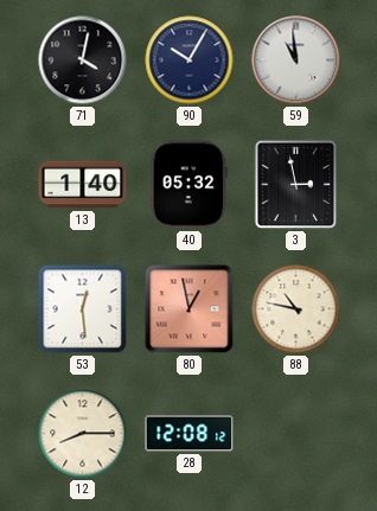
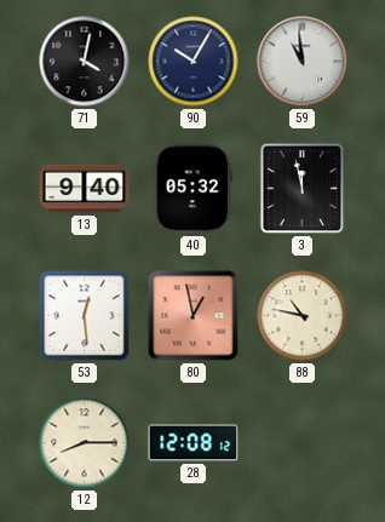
13: 1:40 -> 9:40 (85, 189)
3: 2:58 -> 11:58 (303, 189)
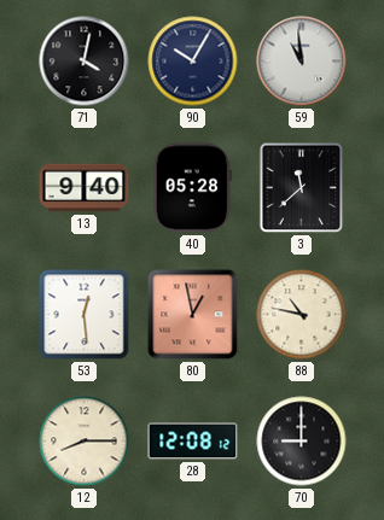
40: 05:32 -> 05:28 (192, 188)
3: 11:58 -> 11:38 (302, 188)
70: none -> 9:00 (302, 442)
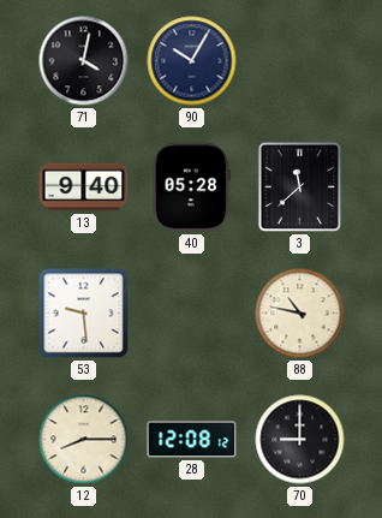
59: 10:59 -> none (302, 62)
53: 12:29 -> 9:29 (84, 314)
80: 12:58 -> none (193, 315)
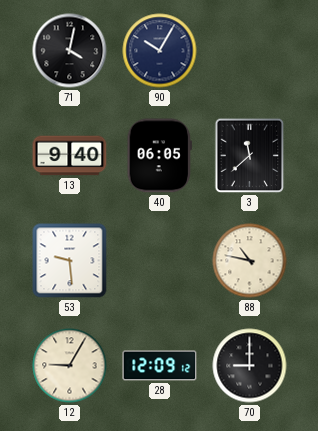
40: 05:28 -> 06:05 (159, 156)
12: 8:15 -> 9:05 (70, 366)
28: 12:08 -> 12:09 (160, 366)
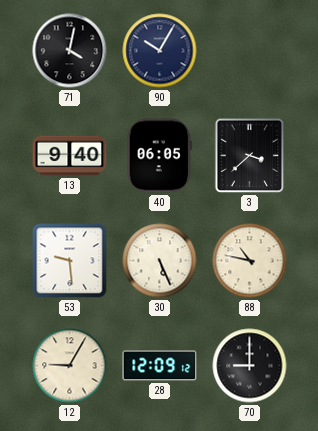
3: 11:38 -> 3:38 (250, 156)
30: none -> 5:26 (160, 261)
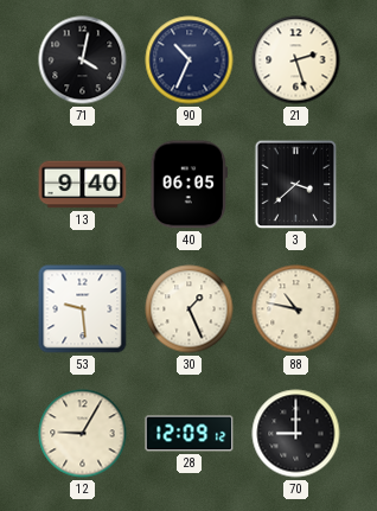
90: 10:05 -> 10:34 (190, 60)
21: none -> 2:27 (296, 60)
30: 5:26 -> 1:26 (190, 309)
